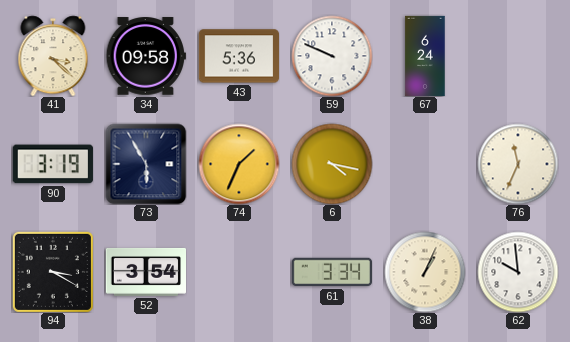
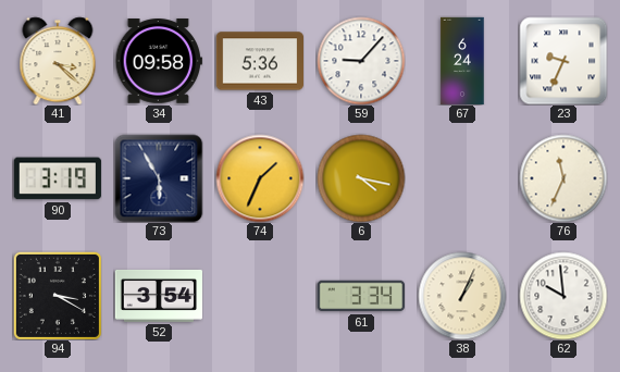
59: 9:49 -> 9:07 (361, 61)
23: none -> 9:34 (563, 61)
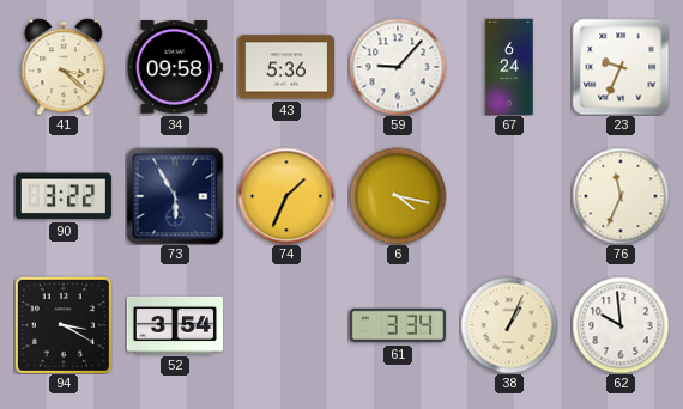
90: 3:19 -> 3:22 (64, 196)
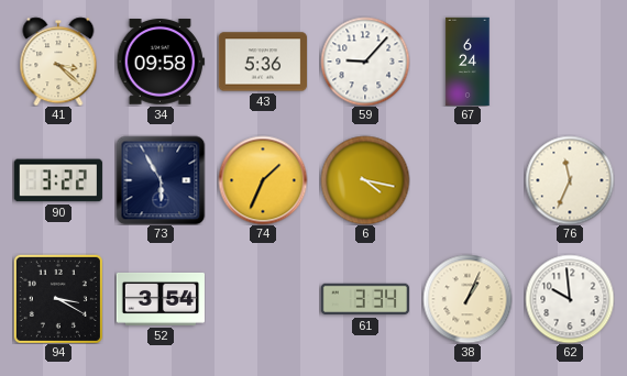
23: 9:34 -> none (621, 67)
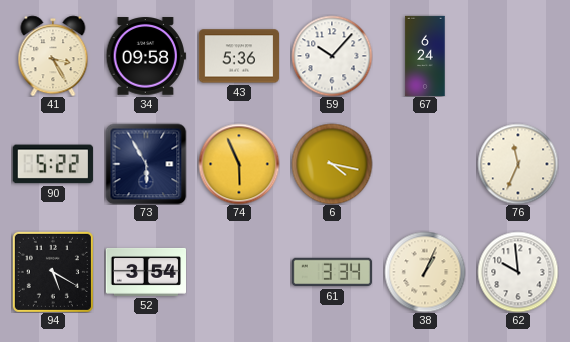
41: 3:22 -> 3:25 (53, 56)
59: 9:07 -> 10:07 (332, 56)
90: 3:22 -> 5:22 (53, 164)
74: 1:34 -> 5:56 (239, 164)
94: 3:20 -> 5:20 (53, 272)
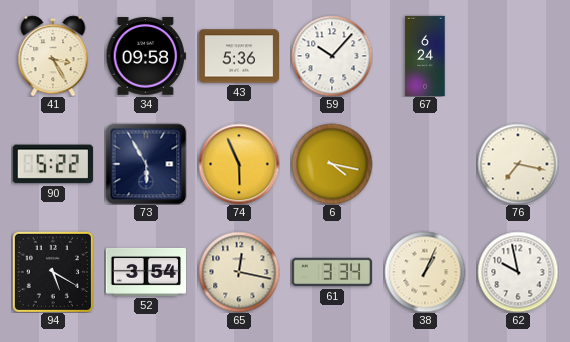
76: 11:34 -> 7:17 (518, 164)
65: none -> 12:17 (239, 272)
62: 9:59 -> 9:58 (518, 272)
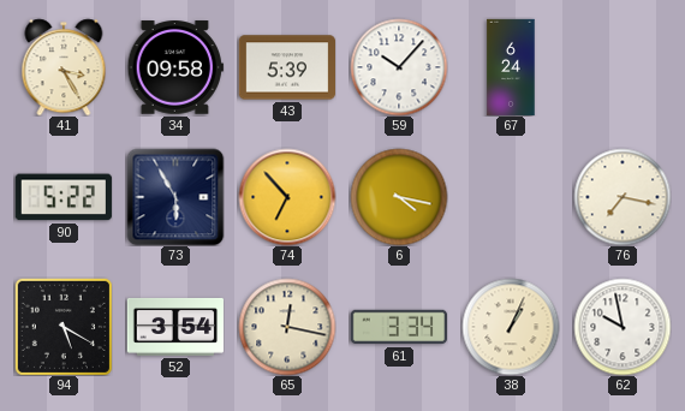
43: 5:36 -> 5:39 (286, 67)
74: 5:56 -> 6:53 (287, 197)
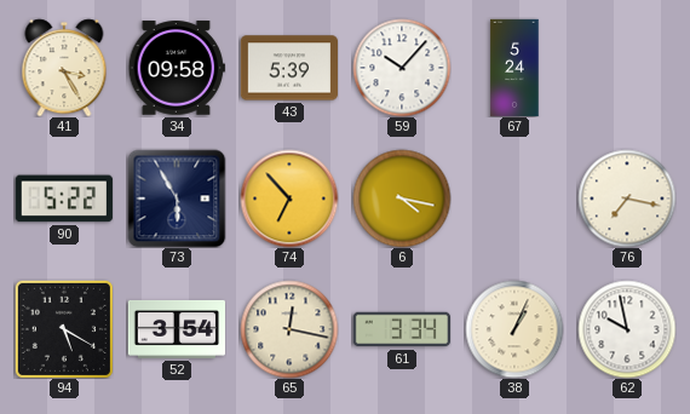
67: 6:24 -> 5:24 (514, 68)
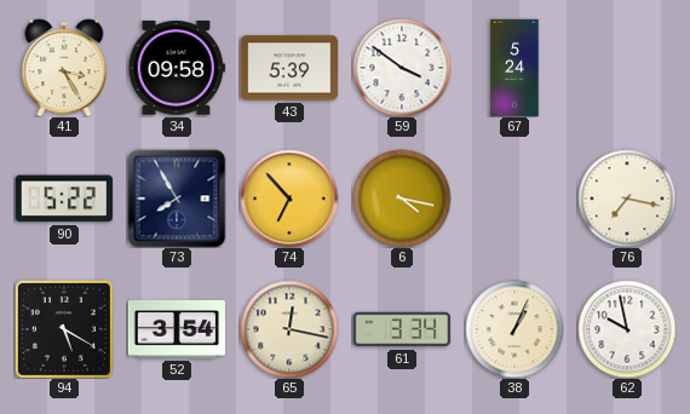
59: 10:07 -> 3:51 (402, 68)
73: 5:55 -> 7:55 (177, 199)
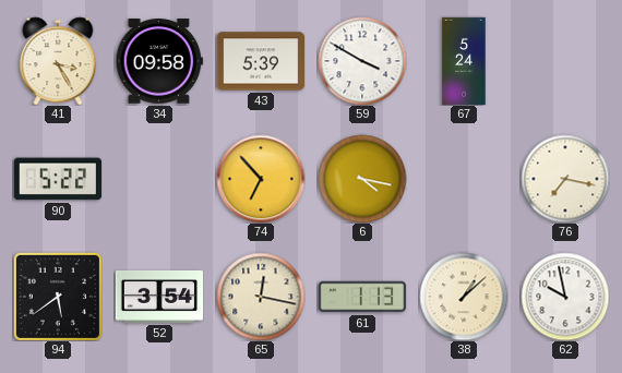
59: 3:51 -> 3:50 (362, 61)
73: 7:55 -> none (177, 199)
94: 5:20 -> 5:39 (58, 297)
61: 3:34 -> 1:13 (361, 297)
38: 1:04 -> 1:08 (464, 297)
